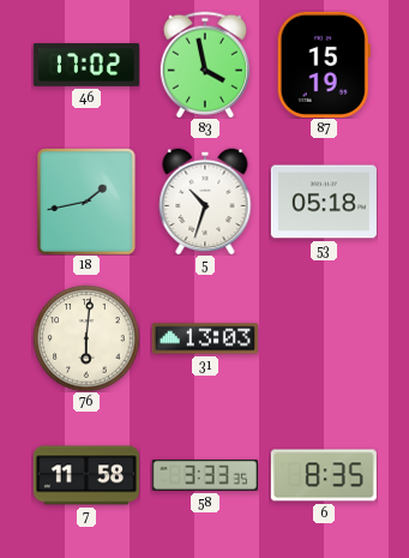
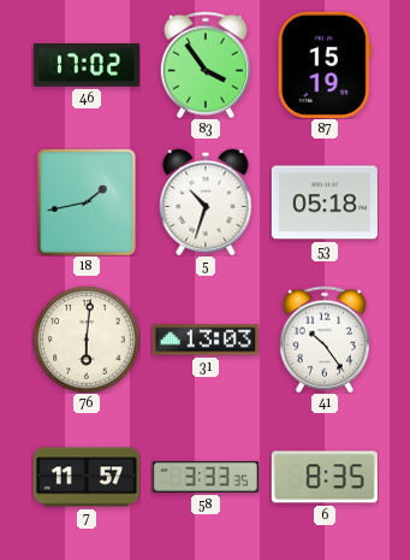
83: 3:58 -> 3:54 (206, 65)
41: none -> 10:24 (325, 340)
7: 11:58 -> 11:57 (87, 477)
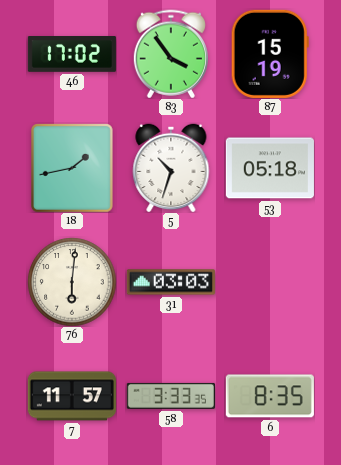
31: 13:03 -> 03:03 (171, 282)
41: 10:24 -> none (325, 340)
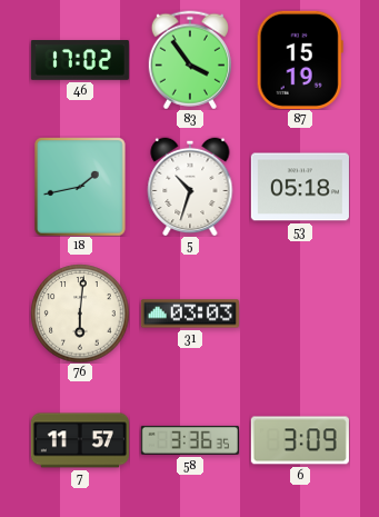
58: 3:33 -> 3:36 (190, 440)
6: 8:35 -> 3:09 (300, 440)
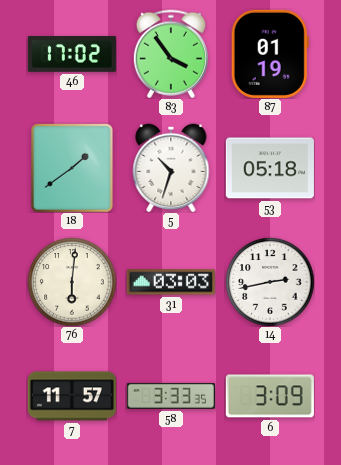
87: 15:19 -> 01:19 (270, 54)
18: 1:43 -> 1:39 (72, 168)
14: none -> 2:43 (270, 282)
58: 3:36 -> 3:33 (171, 396)
